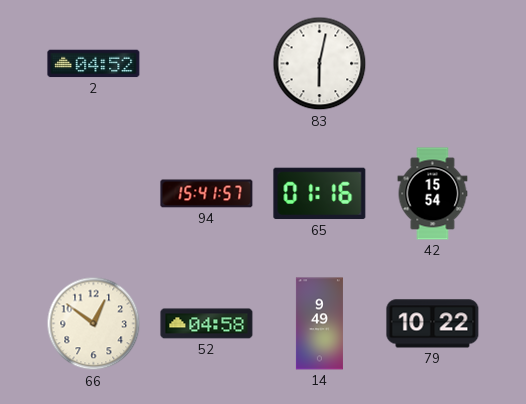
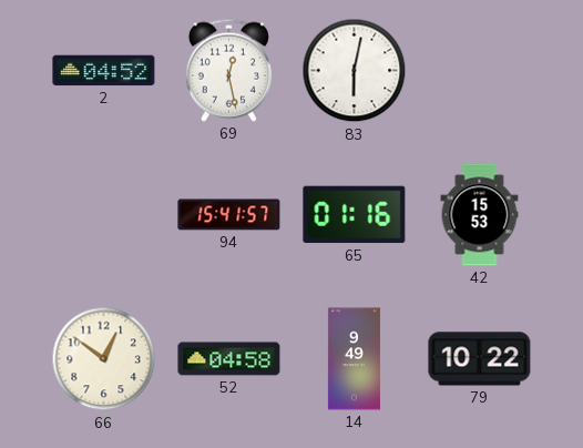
69: none -> 12:28 (228, 70)
42: 15:54 -> 15:53 (480, 215)
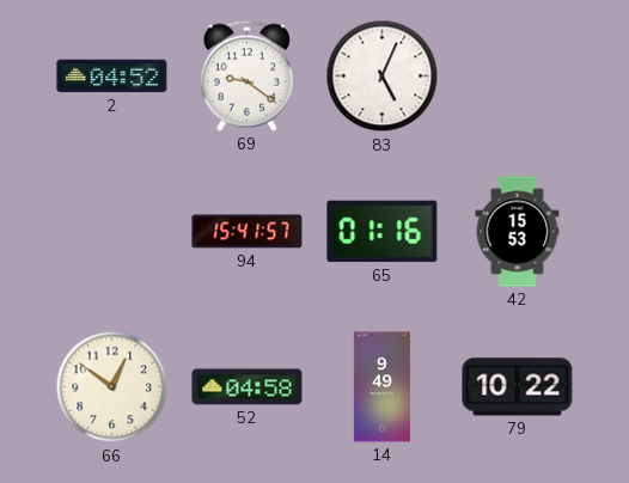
69: 12:28 -> 9:21 (246, 75)
83: 6:02 -> 5:04 (383, 77)
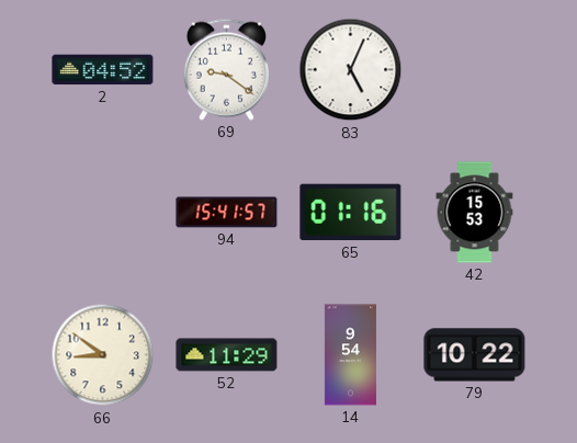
66: 12:51 -> 8:51 (103, 355)
52: 04:58 -> 11:29 (227, 355)
14: 9:49 -> 9:54 (350, 355)
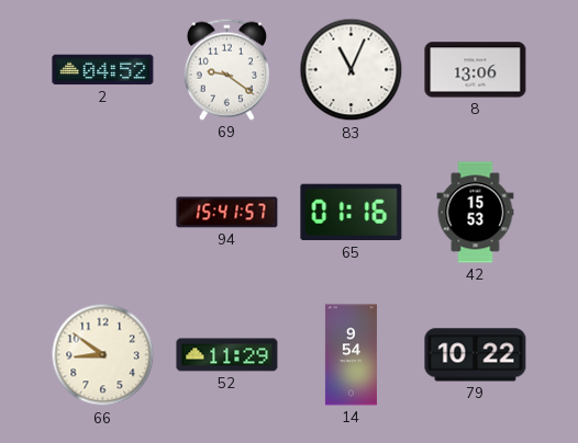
83: 5:04 -> 11:04 (352, 70)
8: none -> 13:06 (476, 70)
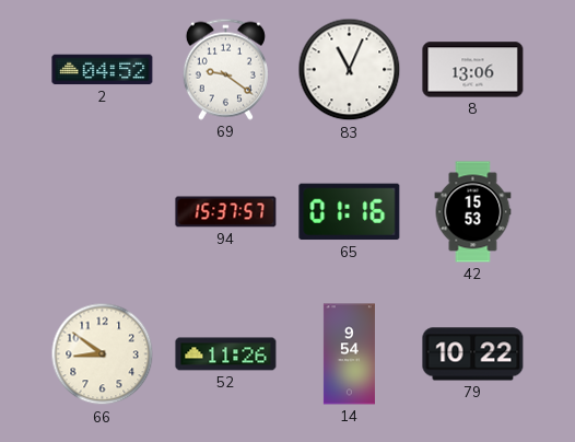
94: 15:41 -> 15:37 (226, 212)
52: 11:29 -> 11:26 (226, 354)
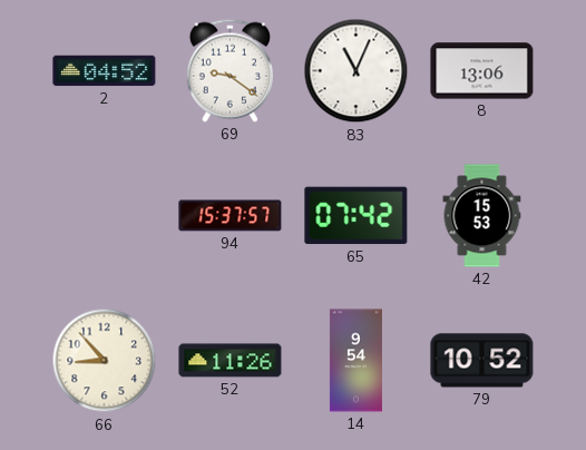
65: 01:16 -> 07:42 (357, 216)
66: 8:51 -> 8:53 (105, 361)
79: 10:22 -> 10:52 (482, 361)
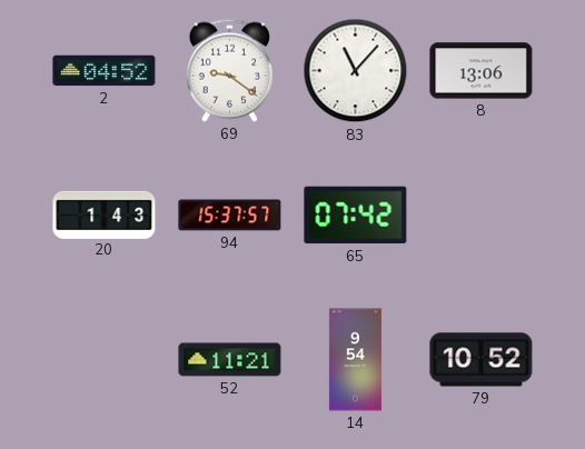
83: 11:04 -> 11:07 (356, 71)
20: none -> 1:43 (105, 214)
42: 15:53 -> none (482, 216)
66: 8:53 -> none (105, 361)
52: 11:26 -> 11:21 (230, 360)
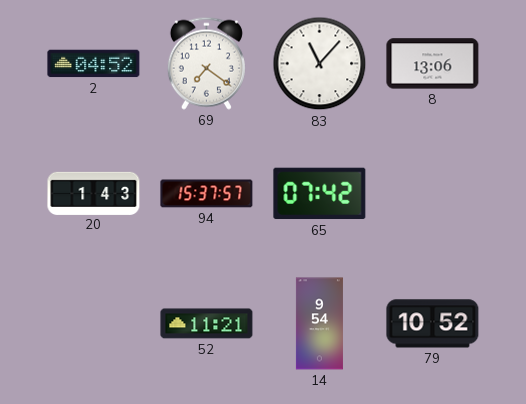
69: 9:21 -> 7:21 (206, 63)
